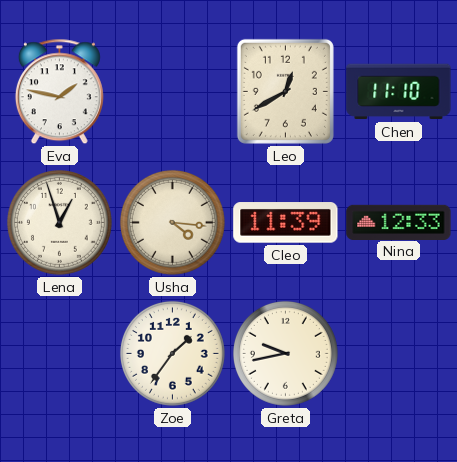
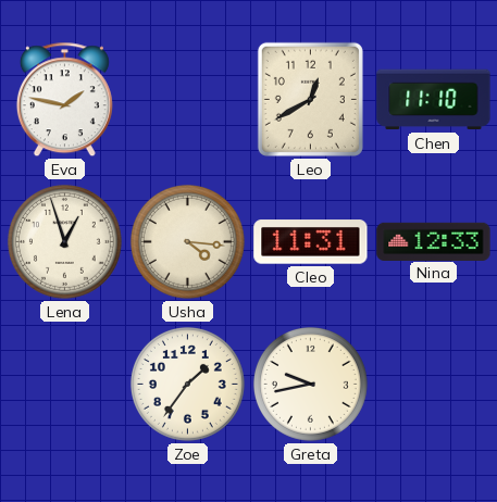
Cleo: 11:39 -> 11:31 (311, 242)
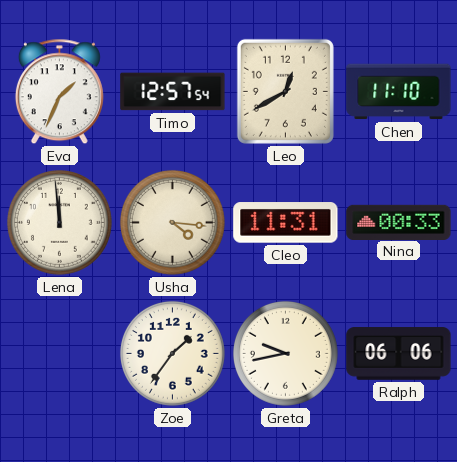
Eva: 1:47 -> 1:34 (59, 92)
Timo: none -> 12:57 (173, 92)
Lena: 12:57 -> 11:59 (59, 222)
Nina: 12:33 -> 00:33 (399, 222)
Ralph: none -> 06:06 (399, 354)
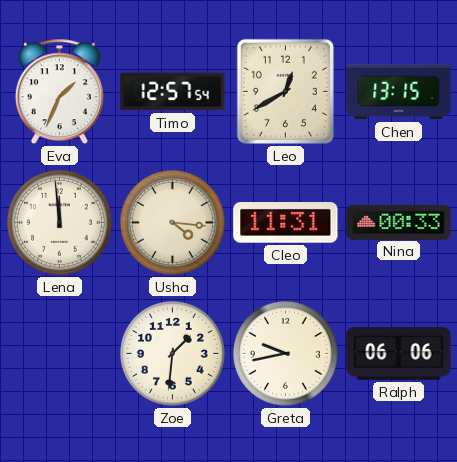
Chen: 11:10 -> 13:15 (399, 92)
Zoe: 1:36 -> 1:31 (172, 353)
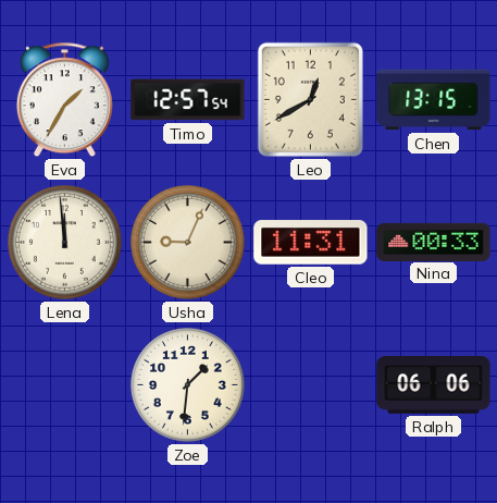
Eva: 1:34 -> 1:35 (64, 100)
Usha: 4:16 -> 9:04 (187, 242)
Greta: 9:43 -> none (285, 353)
